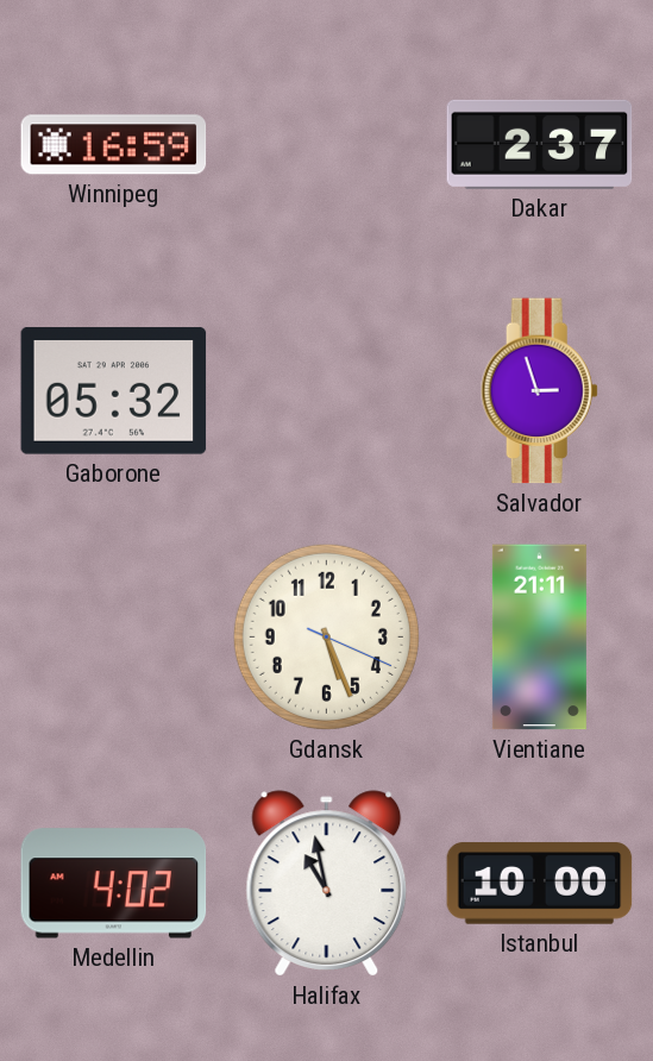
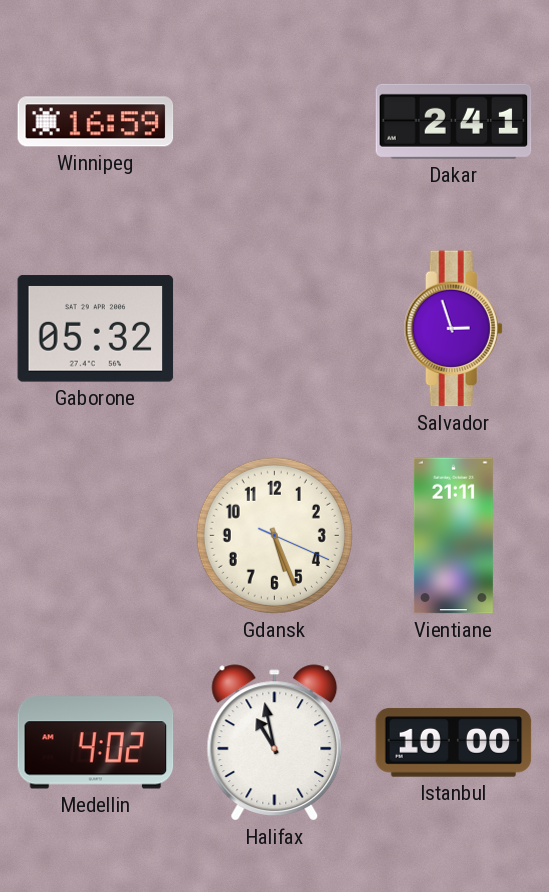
Dakar: 2:37 -> 2:41 (454, 121)
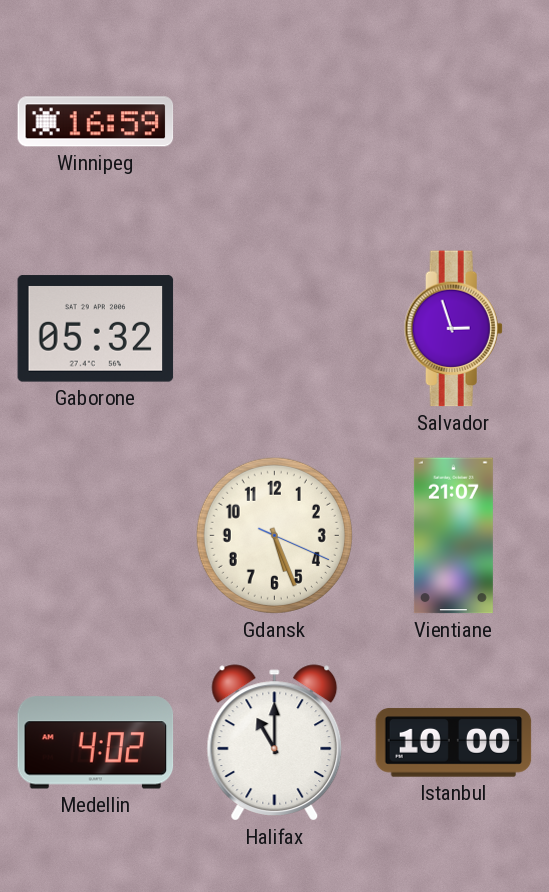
Dakar: 2:41 -> none (454, 121)
Vientiane: 21:11 -> 21:07 (453, 536)
Halifax: 10:58 -> 11:00 (275, 743)
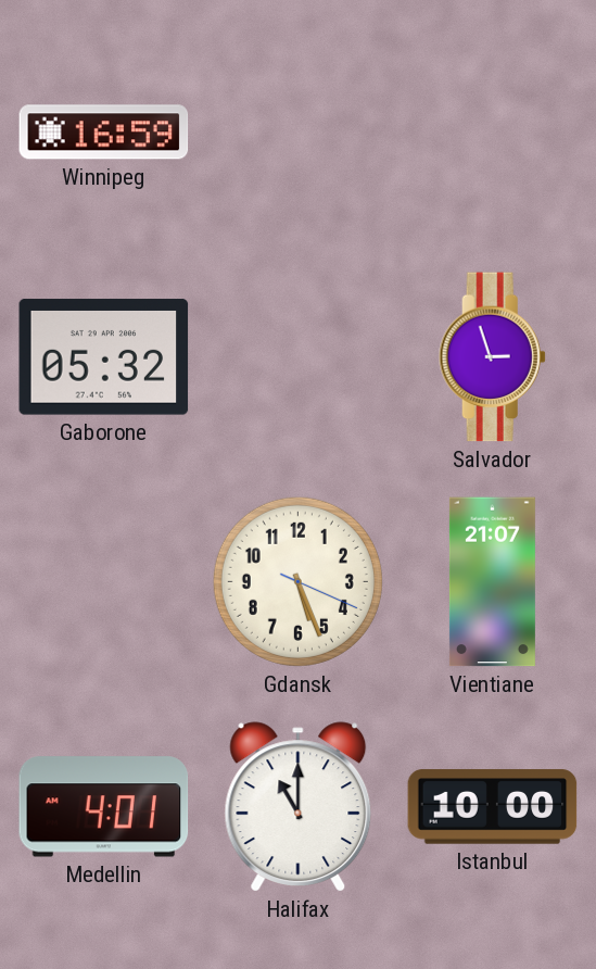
Medellin: 4:02 -> 4:01 (104, 807)
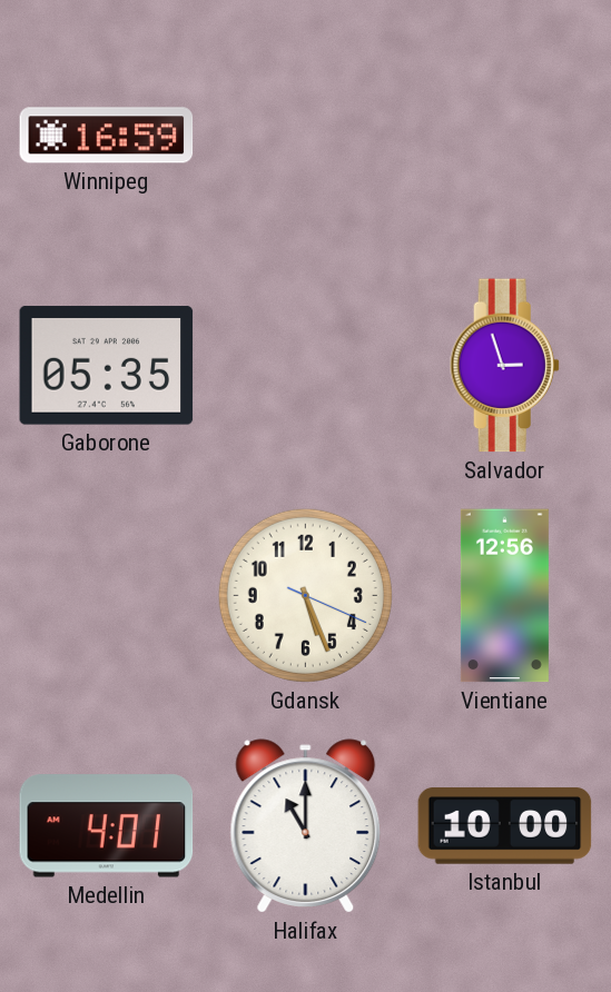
Gaborone: 05:32 -> 05:35 (107, 366)
Vientiane: 21:07 -> 12:56 (504, 596)
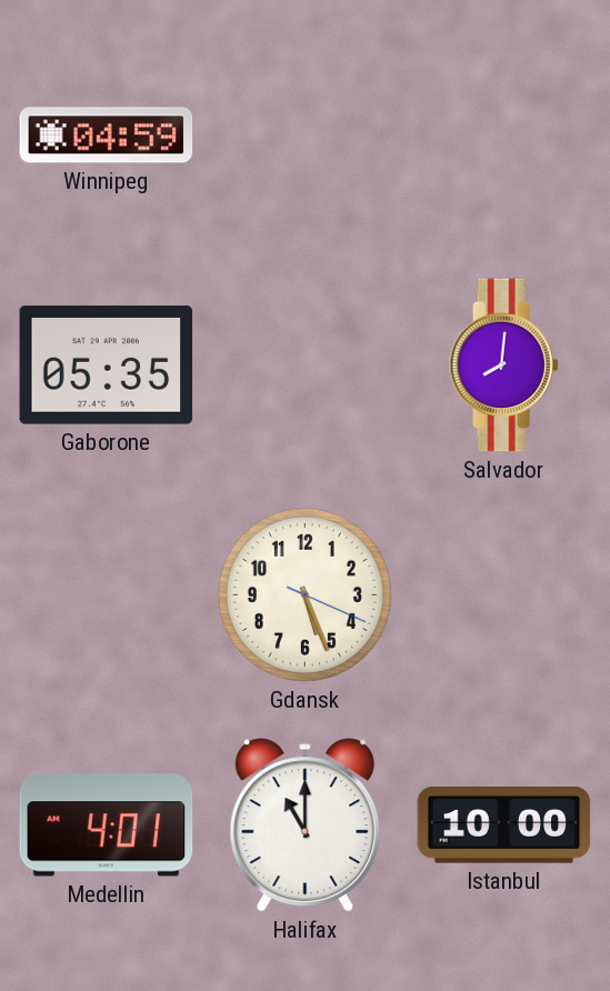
Winnipeg: 16:59 -> 04:59 (107, 136)
Salvador: 2:57 -> 8:01 (503, 366)
Vientiane: 12:56 -> none (504, 596)
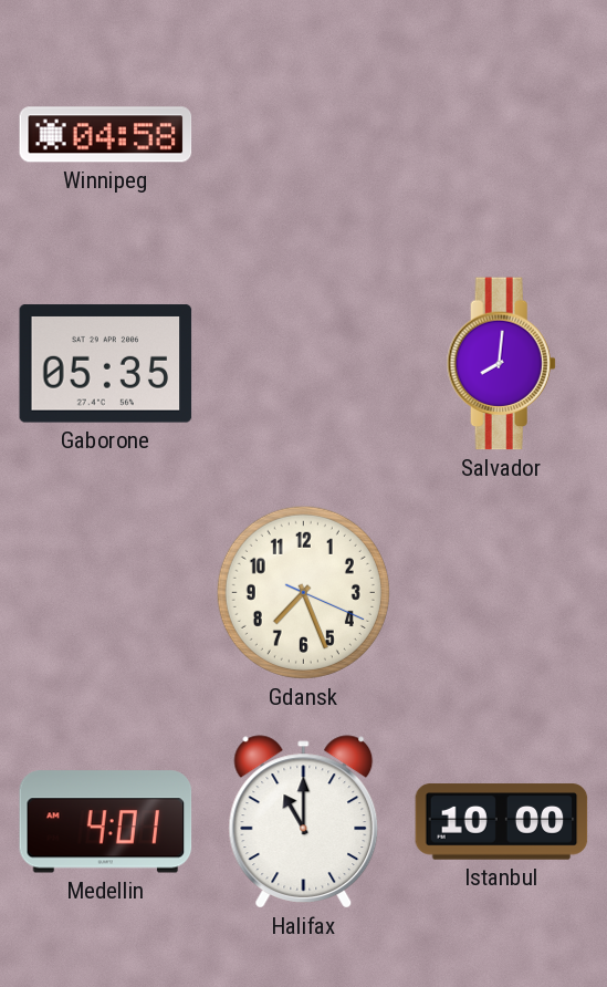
Winnipeg: 04:59 -> 04:58 (106, 135)
Gdansk: 5:26 -> 7:26 (303, 592)
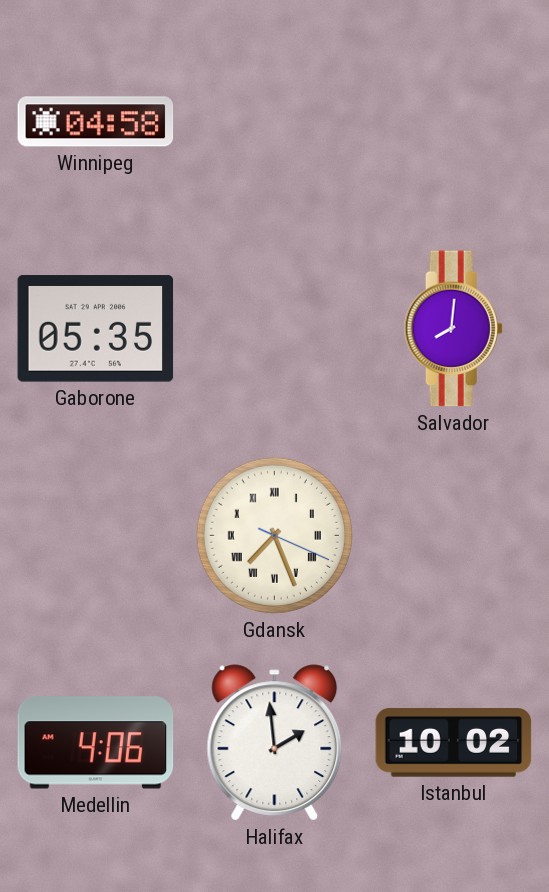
Gdansk numerals: Arabic -> Roman (274, 535)
Medellin: 4:01 -> 4:06 (96, 743)
Halifax: 11:00 -> 1:59 (275, 743)
Istanbul: 10:00 -> 10:02 (454, 743)
